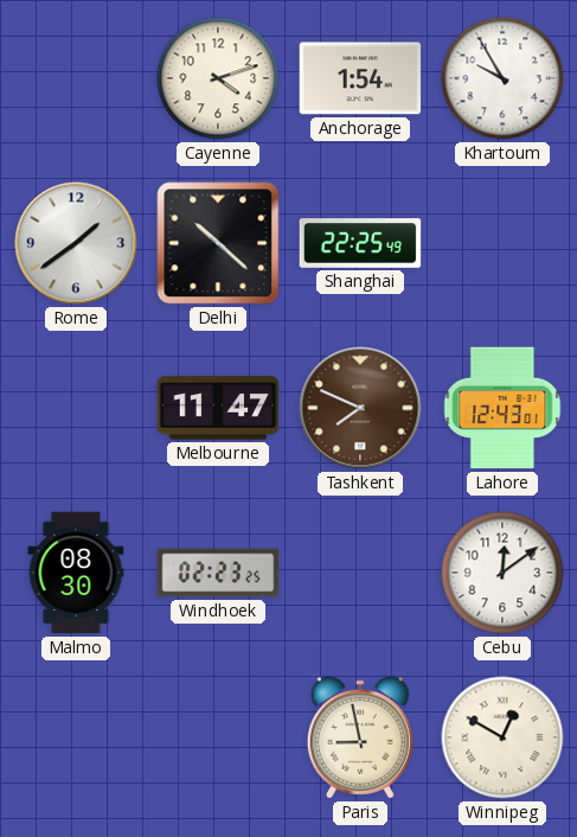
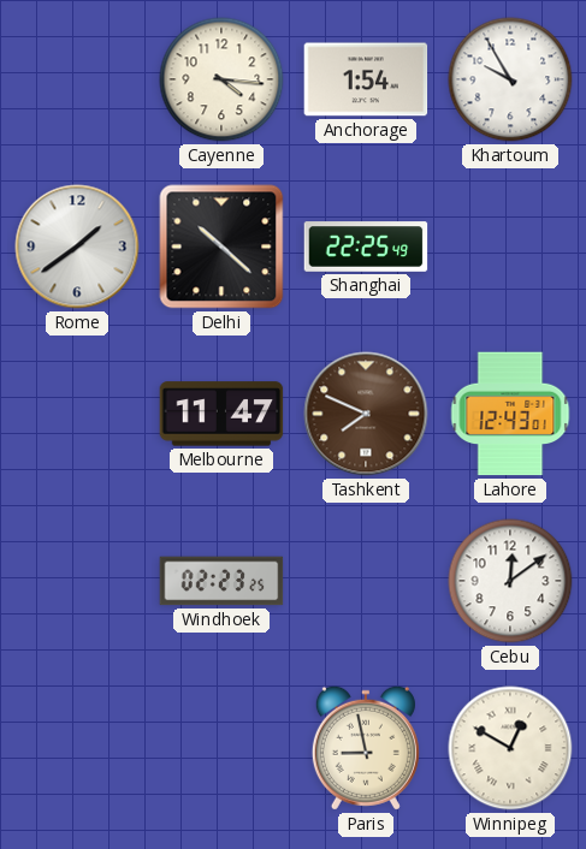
Cayenne: 4:12 -> 4:16 (221, 79)
Malmo: 08:30 -> none (76, 573)
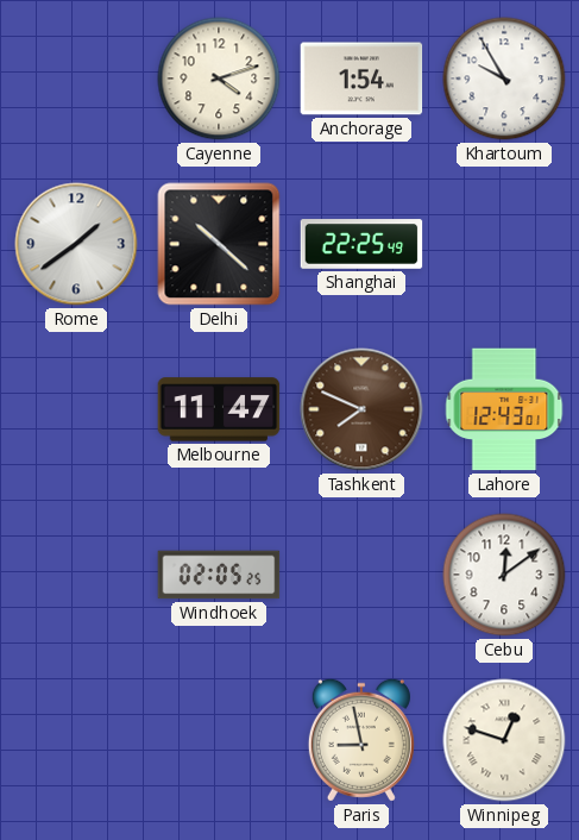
Cayenne: 4:16 -> 4:12 (219, 79)
Windhoek: 02:23 -> 02:05 (219, 575)
Winnipeg: 12:50 -> 12:48 (504, 740)
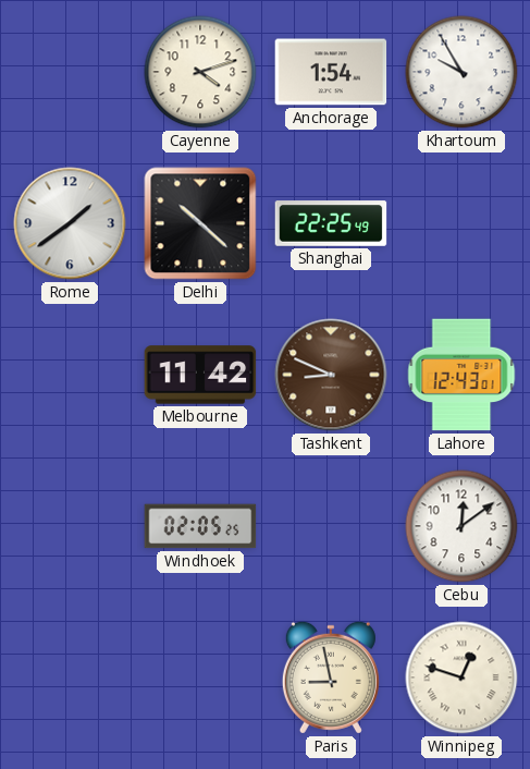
Melbourne: 11:47 -> 11:42 (200, 375)
Tashkent: 7:49 -> 8:49 (331, 375)
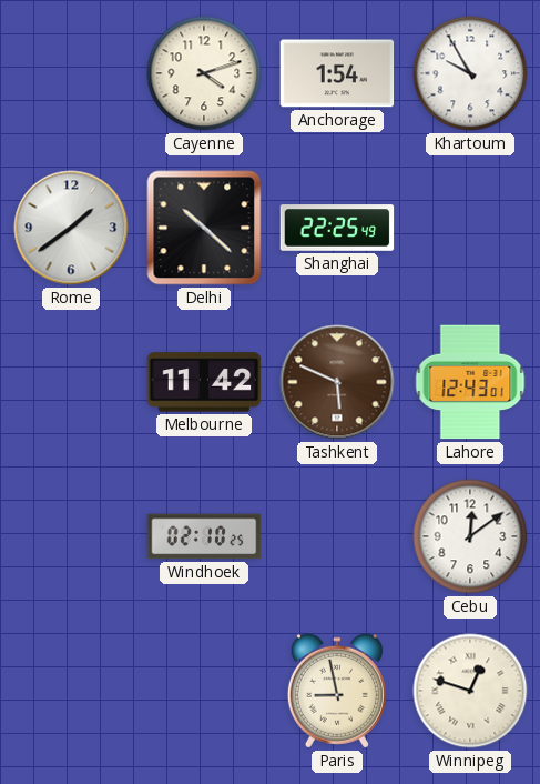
Tashkent: 8:49 -> 5:49 (337, 382)
Windhoek: 02:05 -> 02:10 (204, 536)
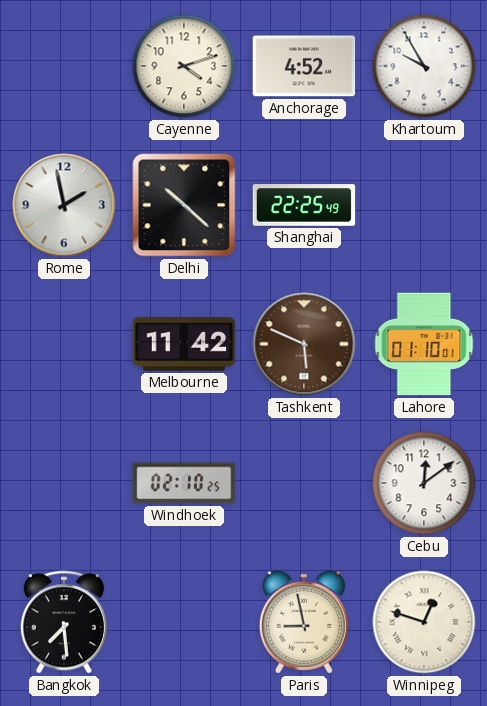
Anchorage: 1:54 -> 4:52 (304, 66)
Rome: 1:39 -> 1:58 (64, 205)
Lahore: 12:43 -> 01:10 (424, 344)
Bangkok: none -> 7:29 (63, 622)
